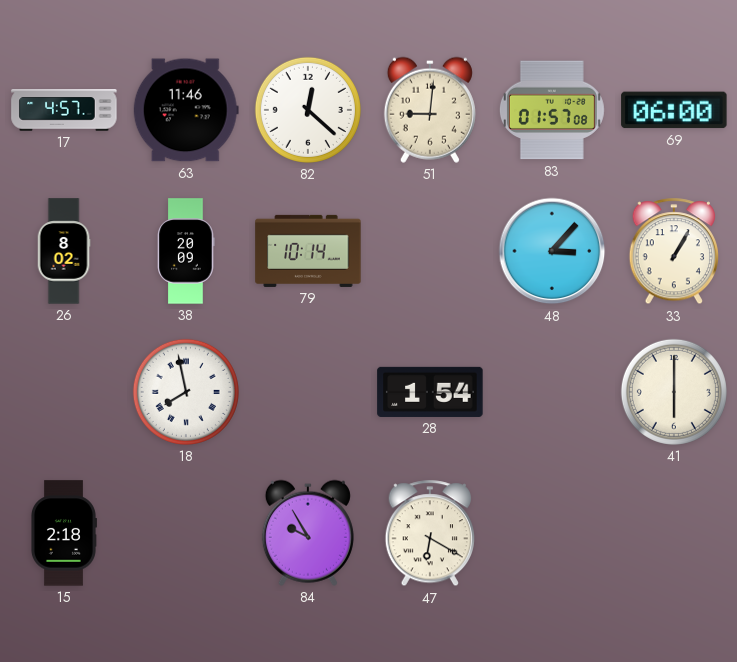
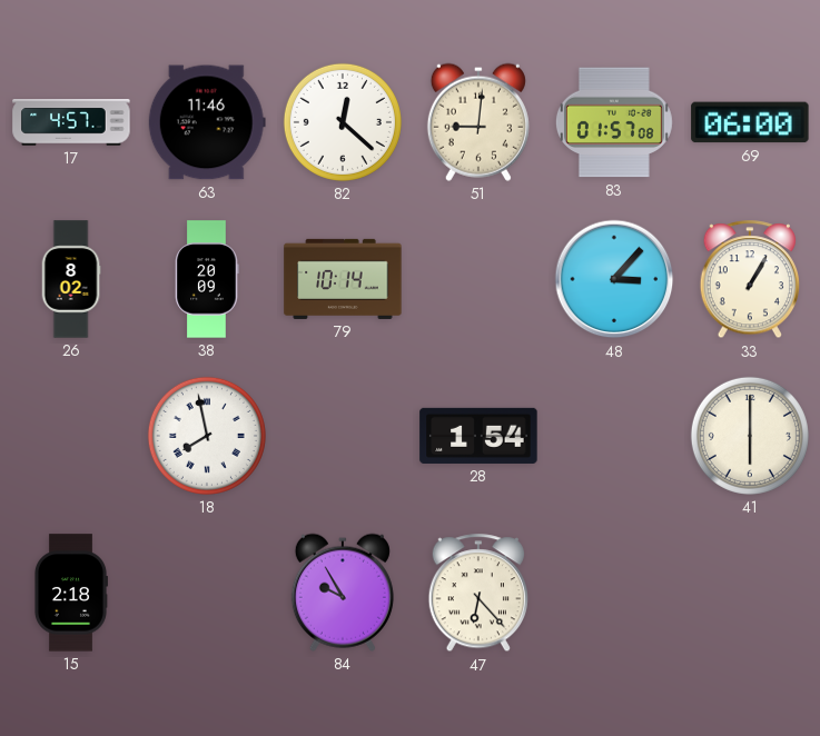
47: 6:20 -> 6:23 (477, 594)
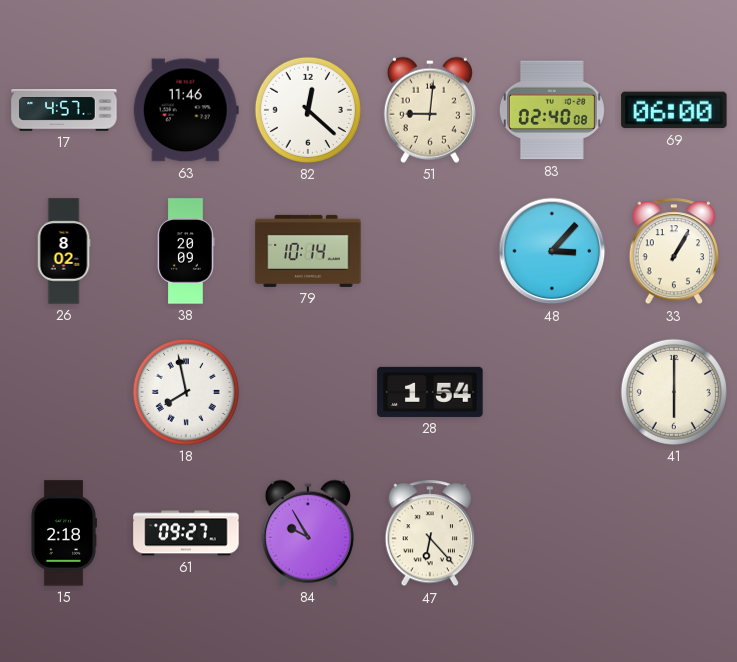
83: 01:57 -> 02:40 (552, 110)
61: none -> 09:27 (186, 533)
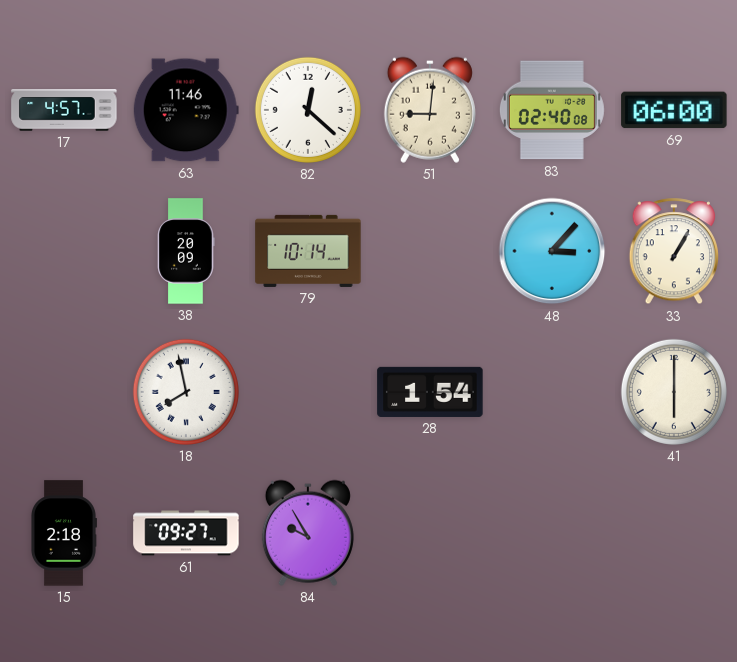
26: 8:02 -> none (64, 251)
47: 6:23 -> none (429, 534)
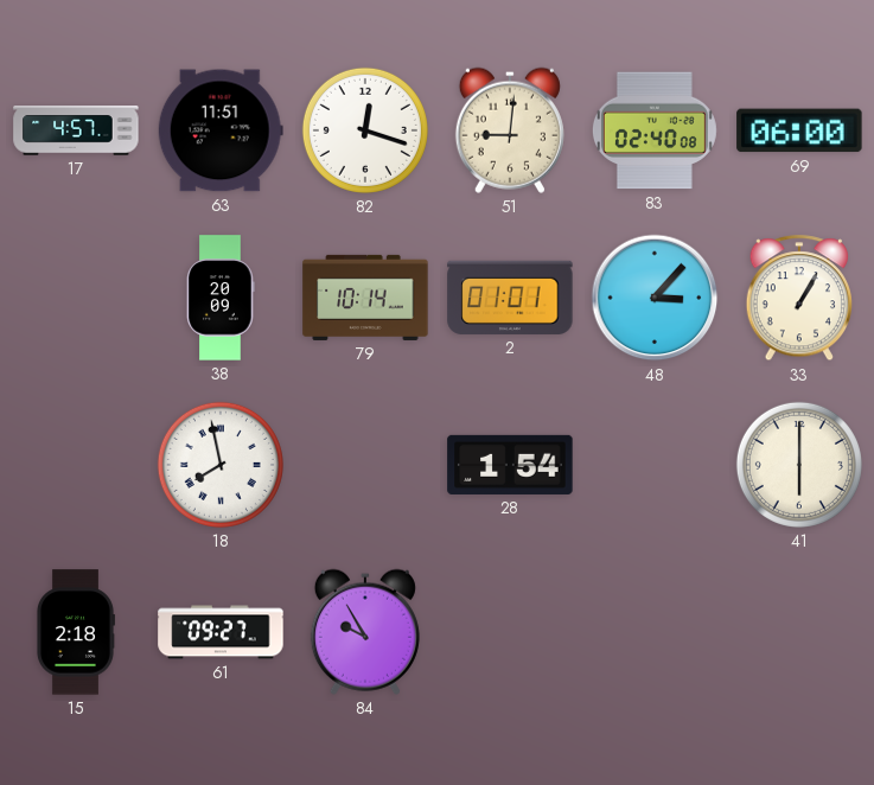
63: 11:46 -> 11:51 (221, 130)
82: 12:22 -> 12:18 (365, 130)
2: none -> 01:01 (510, 298)
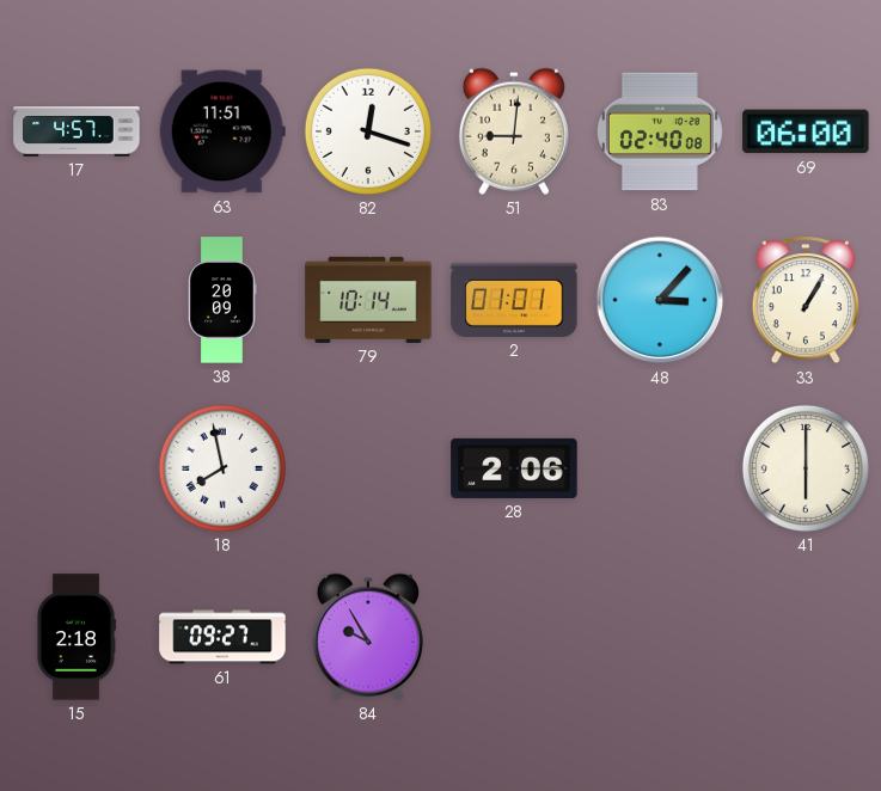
28: 1:54 -> 2:06 (514, 468)
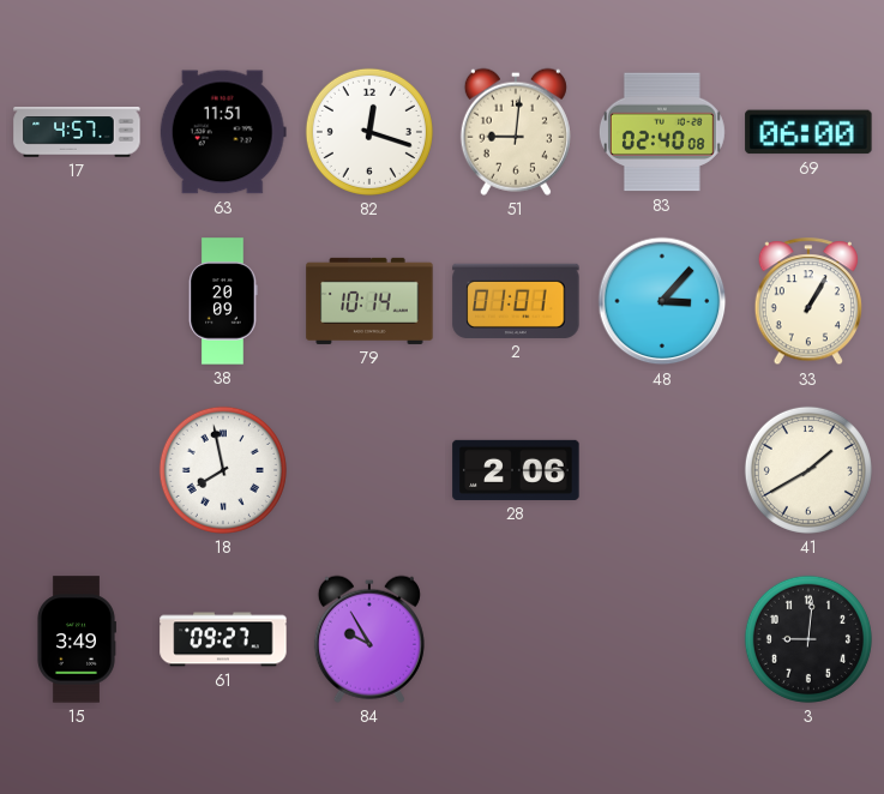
41: 6:00 -> 1:40 (808, 470)
15: 2:18 -> 3:49 (76, 639)
3: none -> 9:01 (808, 639)
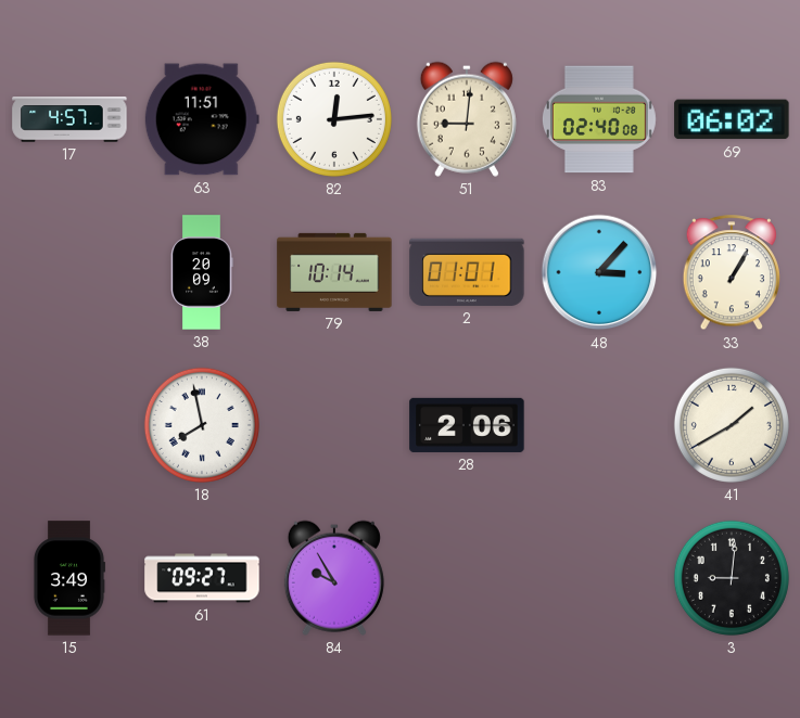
82: 12:18 -> 12:14 (334, 119)
69: 06:00 -> 06:02 (732, 119)
